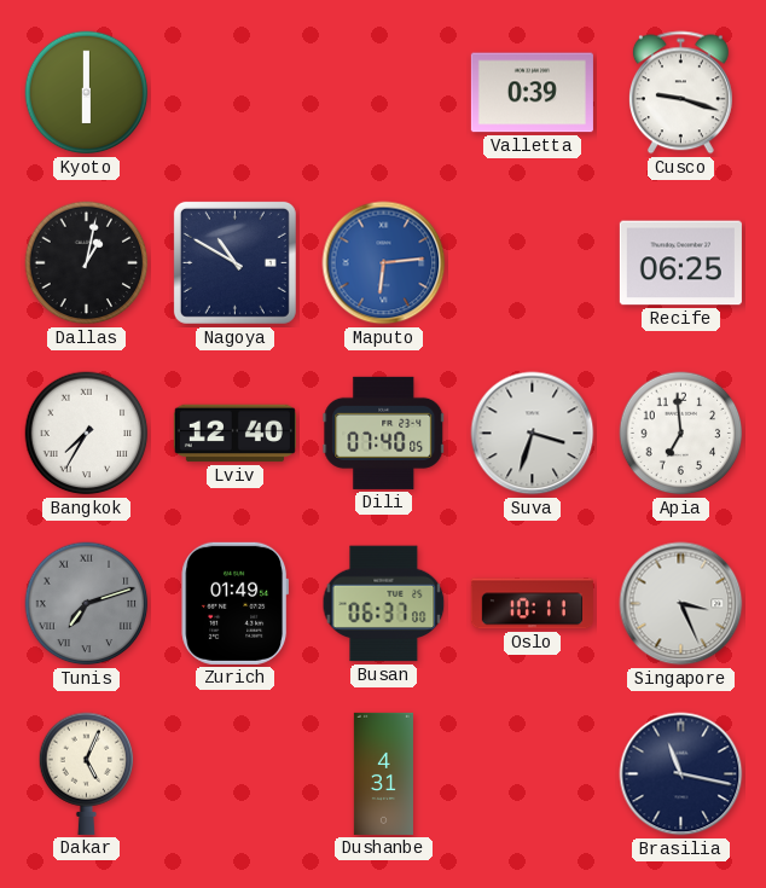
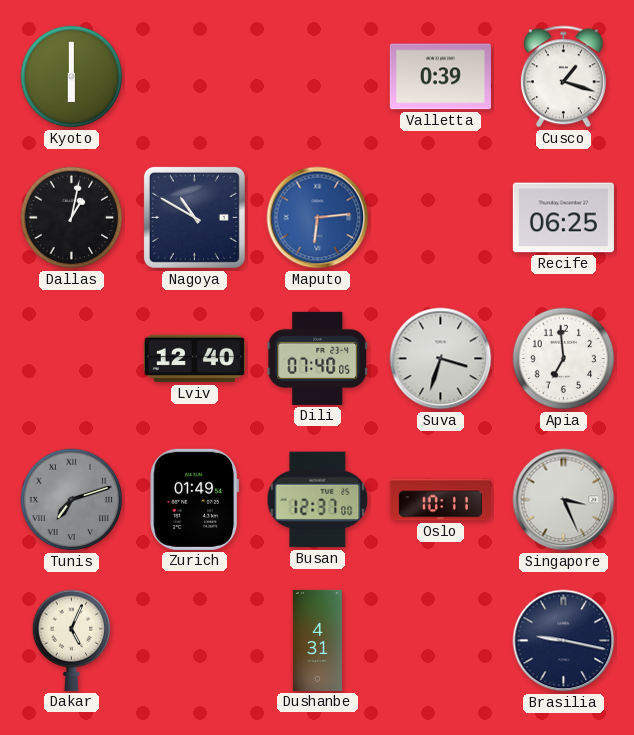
Cusco: 9:18 -> 1:18 (563, 77)
Bangkok: 7:35 -> none (87, 434)
Busan: 06:37 -> 12:37 (318, 500)
Brasilia: 11:17 -> 9:17 (564, 641)
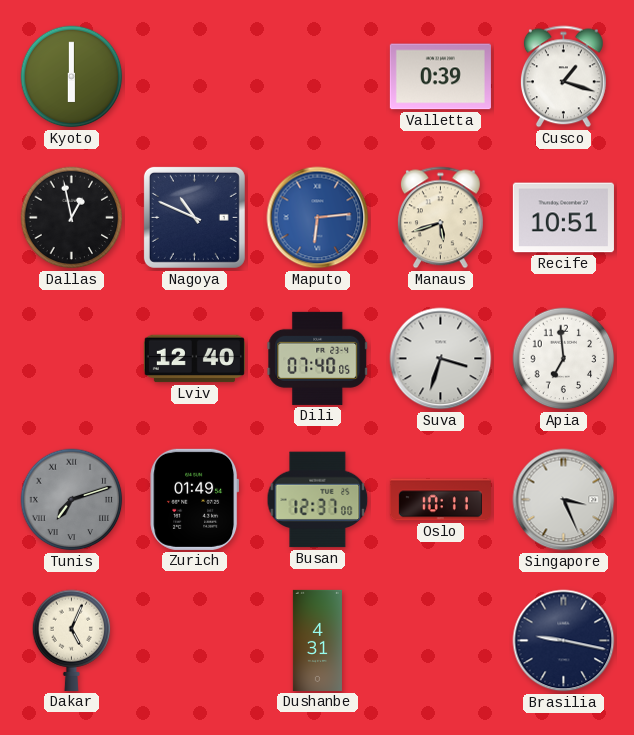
Dallas: 1:02 -> 12:58 (72, 218)
Nagoya: 10:50 -> 10:49 (194, 217)
Manaus: none -> 5:42 (440, 218)
Recife: 06:25 -> 10:51 (563, 218)
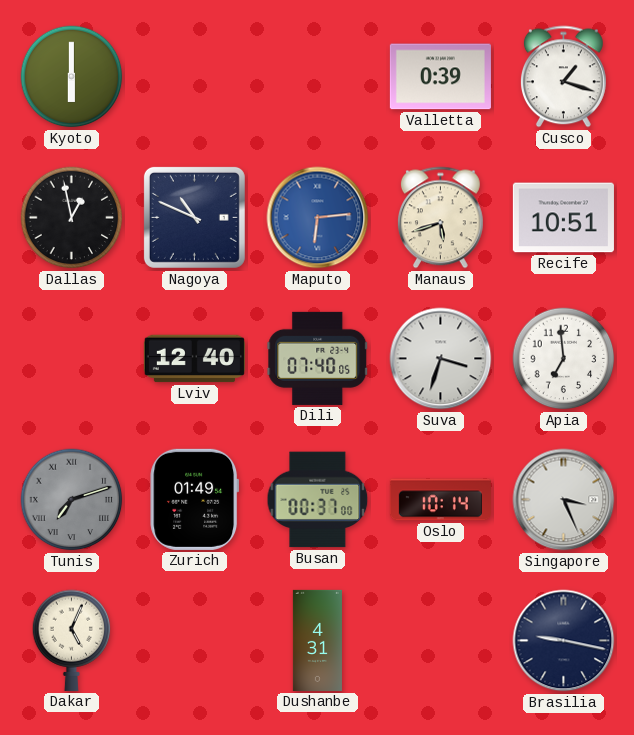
Busan: 12:37 -> 00:37 (318, 500)
Oslo: 10:11 -> 10:14 (440, 500)
